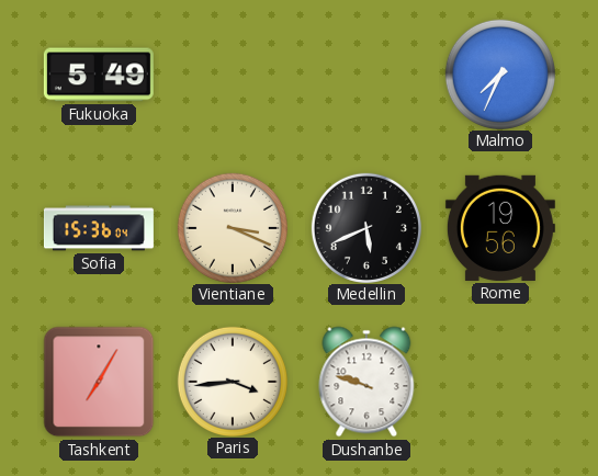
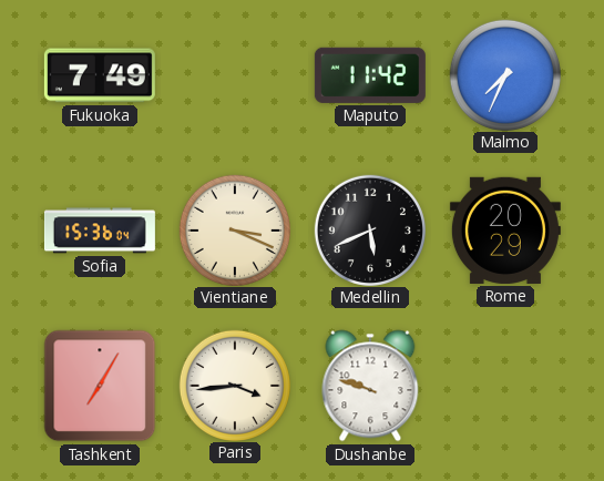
Fukuoka: 5:49 -> 7:49 (100, 75)
Maputo: none -> 11:42 (370, 75)
Rome: 19:56 -> 20:29 (505, 231)
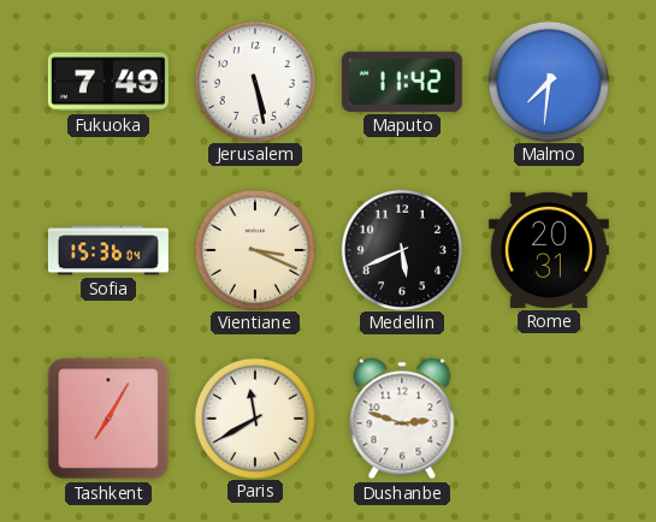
Jerusalem: none -> 5:28 (255, 81)
Malmo: 7:34 -> 7:31 (549, 81)
Rome: 20:29 -> 20:31 (549, 250)
Paris: 3:44 -> 11:40 (255, 417)
Dushanbe: 9:48 -> 2:48 (402, 419)
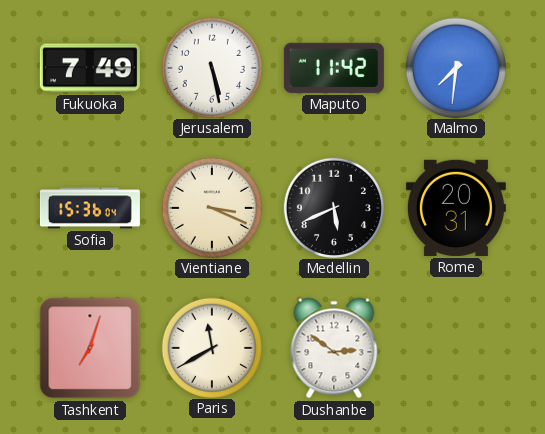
Tashkent: 7:05 -> 7:03 (90, 348)
Dushanbe: 2:48 -> 2:51 (334, 348)
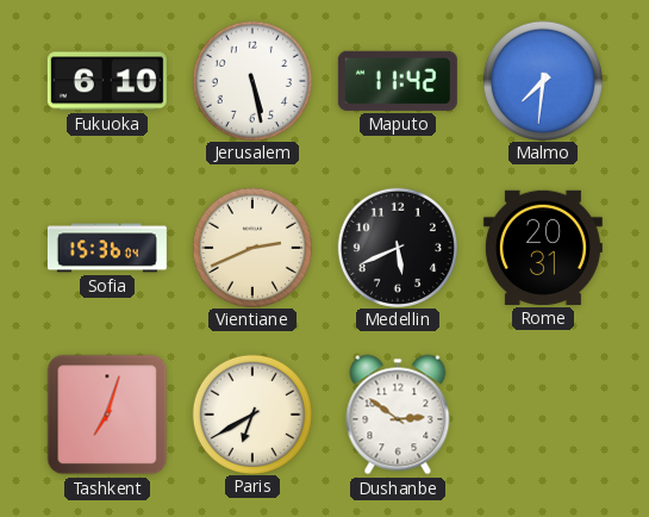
Fukuoka: 7:49 -> 6:10 (107, 81)
Vientiane: 3:19 -> 2:41 (252, 247)
Paris: 11:40 -> 6:40 (252, 413)
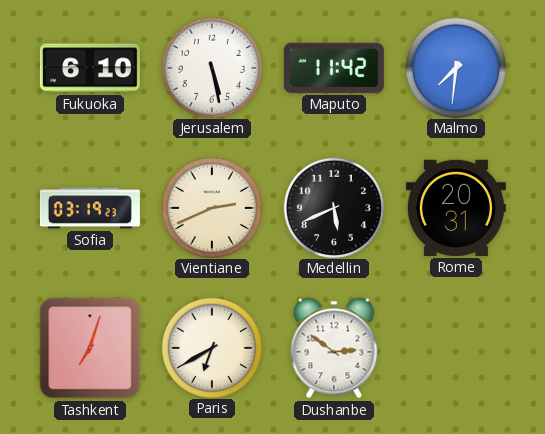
Sofia: 15:36 -> 03:19 (90, 208)
